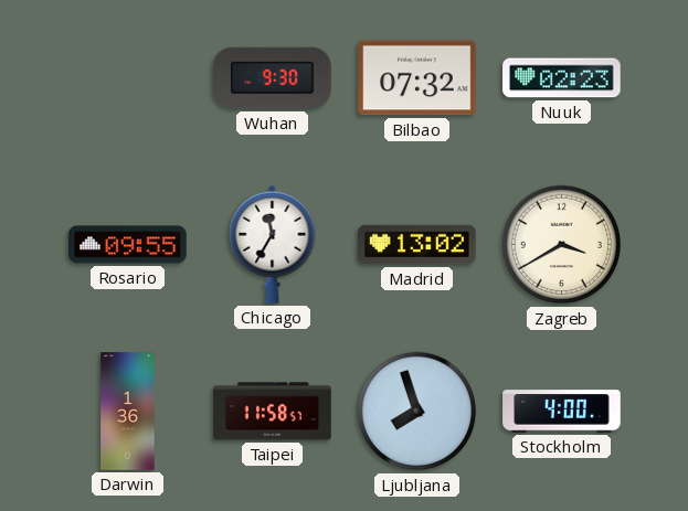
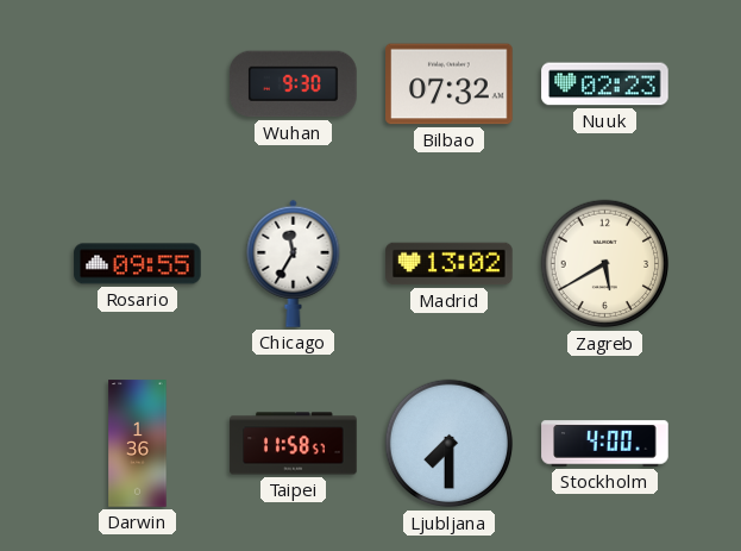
Zagreb: 3:40 -> 5:40 (605, 264)
Ljubljana: 7:57 -> 7:30 (450, 444)
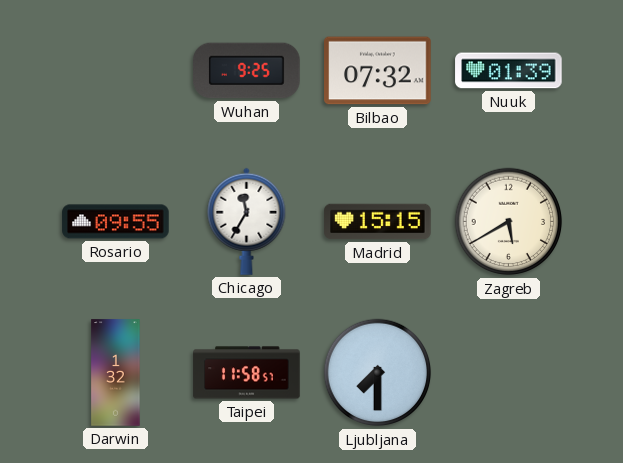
Wuhan: 9:30 -> 9:25 (247, 71)
Nuuk: 02:23 -> 01:39 (509, 71)
Madrid: 13:02 -> 15:15 (378, 222)
Darwin: 1:36 -> 1:32 (116, 373)
Stockholm: 4:00 -> none (605, 444)
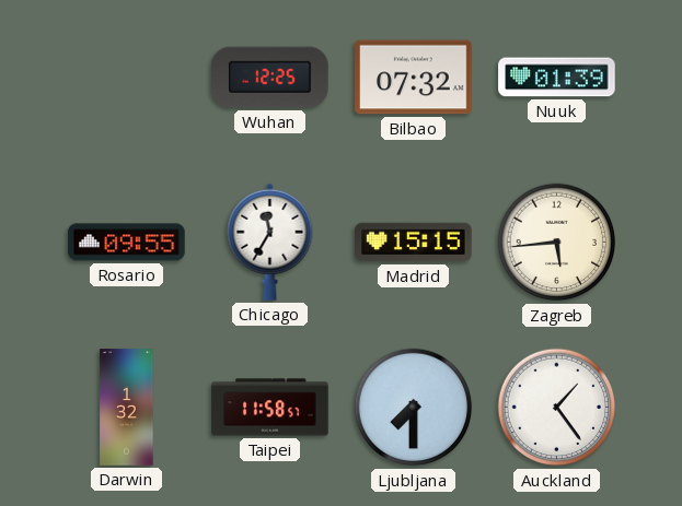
Wuhan: 9:25 -> 12:25 (270, 78)
Zagreb: 5:40 -> 5:44 (557, 243)
Auckland: none -> 1:24 (557, 408)
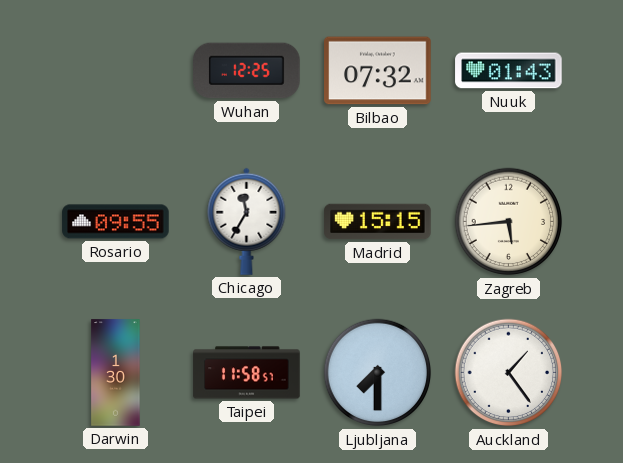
Nuuk: 01:39 -> 01:43 (509, 71)
Darwin: 1:32 -> 1:30 (116, 373)
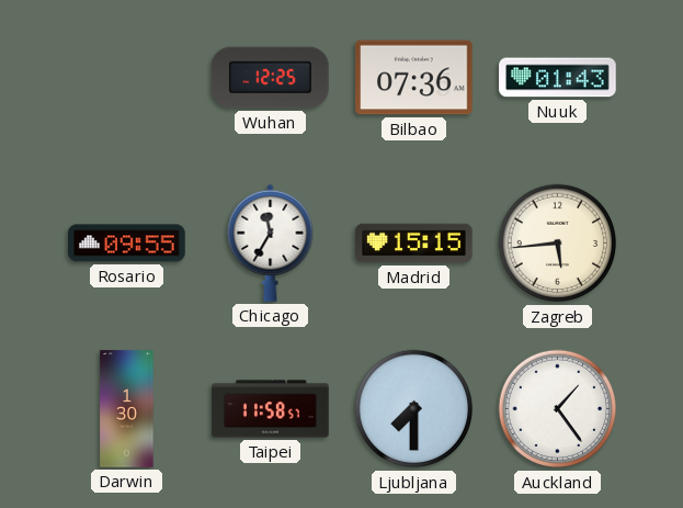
Bilbao: 07:32 -> 07:36 (414, 78)
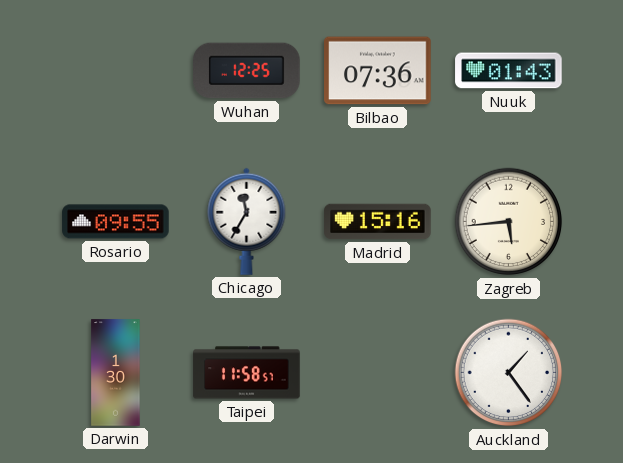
Madrid: 15:15 -> 15:16 (378, 222)
Ljubljana: 7:30 -> none (414, 409)
